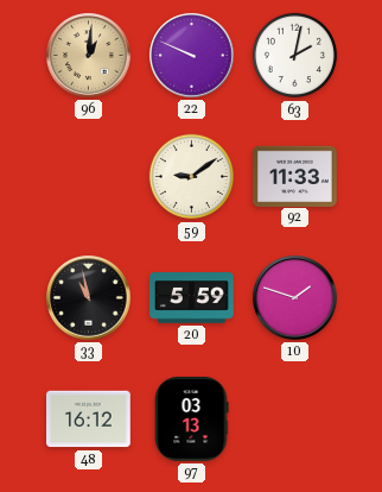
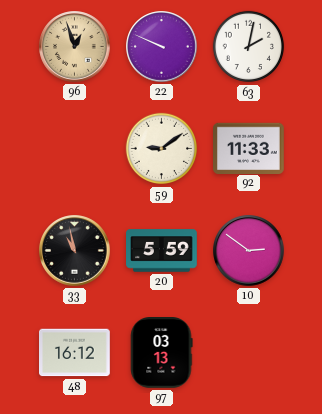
96: 1:01 -> 12:57 (75, 47)
10: 1:48 -> 2:51 (249, 251)
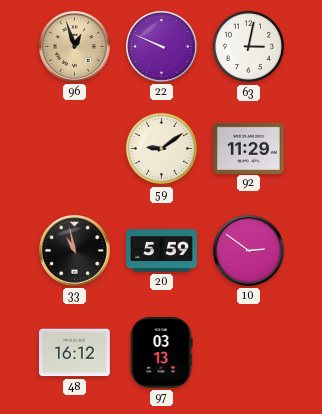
63: 2:02 -> 3:02 (249, 47)
92: 11:33 -> 11:29 (249, 148)
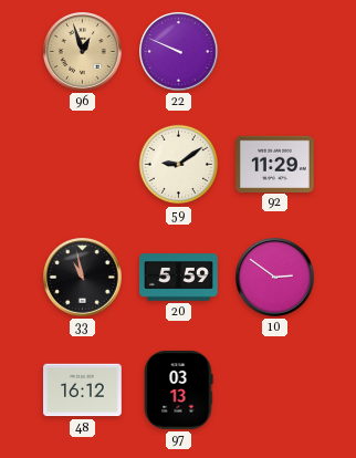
63: 3:02 -> none (249, 47)
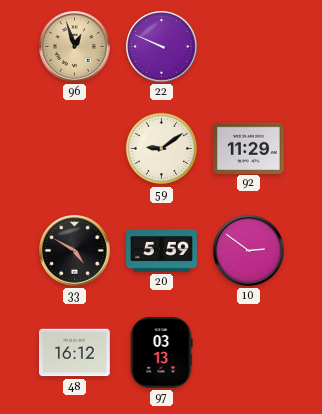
33: 10:58 -> 4:50 (75, 251)
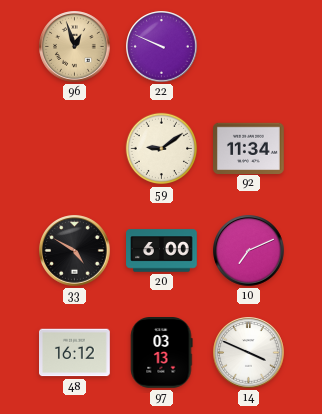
92: 11:29 -> 11:34 (249, 148)
20: 5:59 -> 6:00 (162, 251)
10: 2:51 -> 7:11 (249, 251)
14: none -> 3:49 (249, 353)
